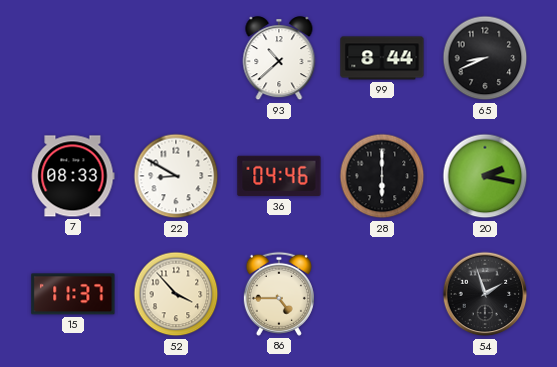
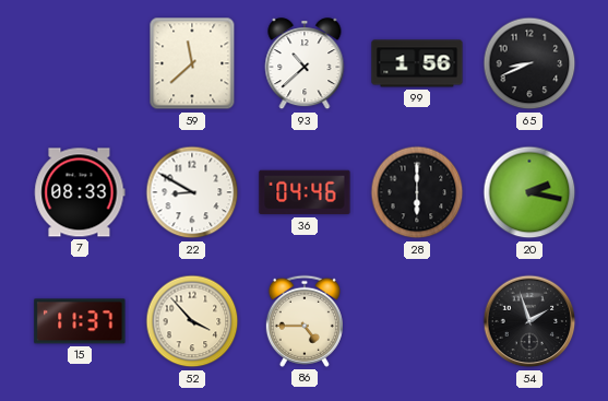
59: none -> 11:38 (192, 63)
99: 8:44 -> 1:56 (417, 63)
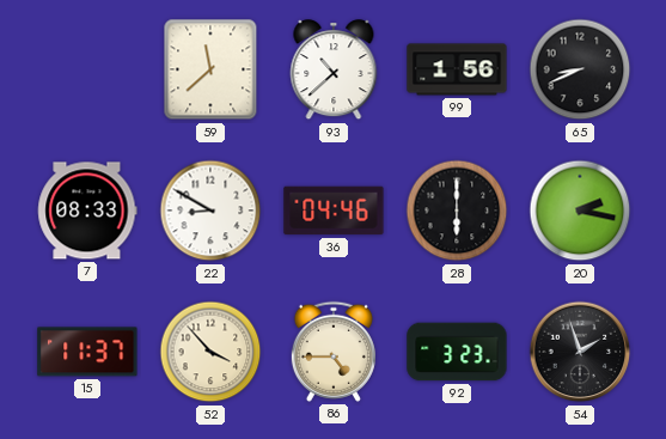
92: none -> 3:23 (457, 352)
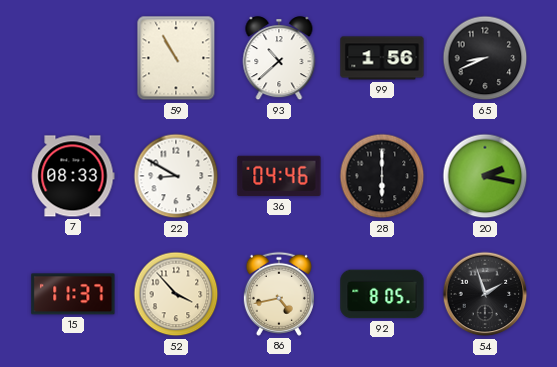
59: 11:38 -> 10:55 (176, 58)
86: 4:45 -> 4:43 (279, 294)
92: 3:23 -> 8:05 (382, 294)
